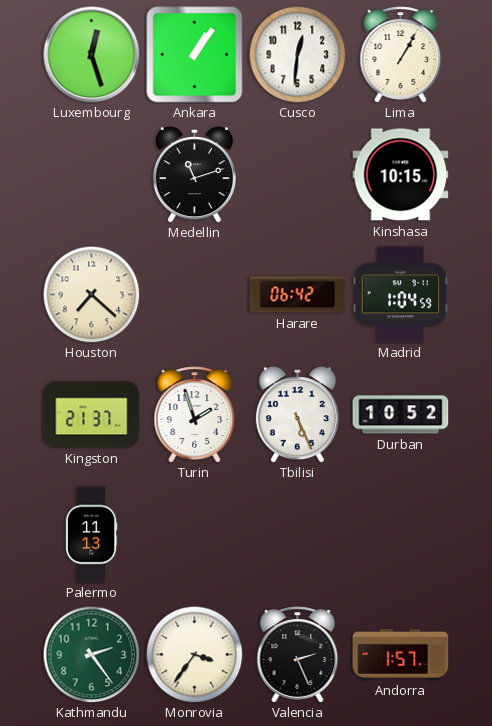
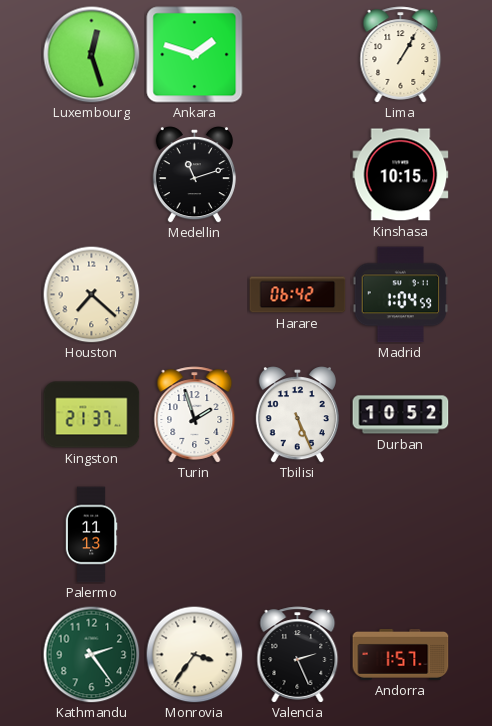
Ankara: 1:06 -> 1:48 (195, 55)
Cusco: 12:31 -> none (297, 54)
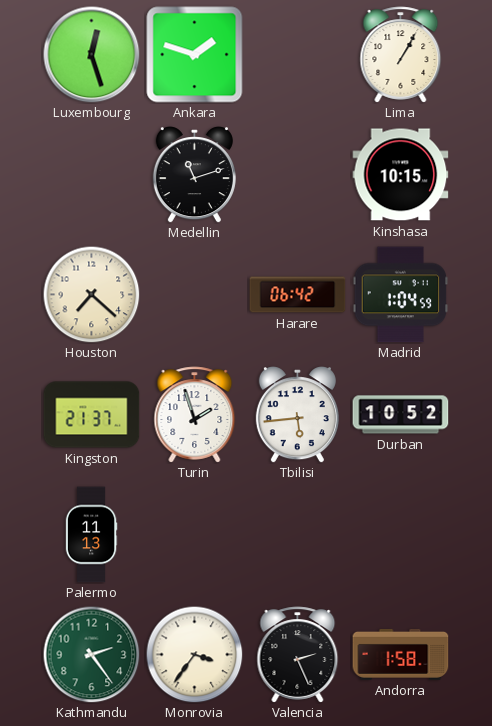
Tbilisi: 5:26 -> 5:44 (297, 415)
Andorra: 1:57 -> 1:58 (401, 654)
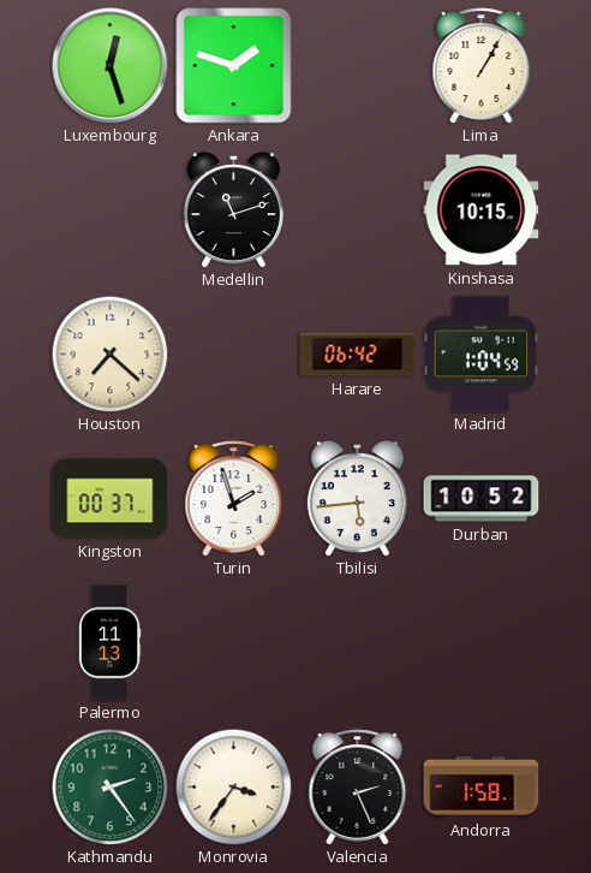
Kingston: 21:37 -> 00:37 (111, 499)
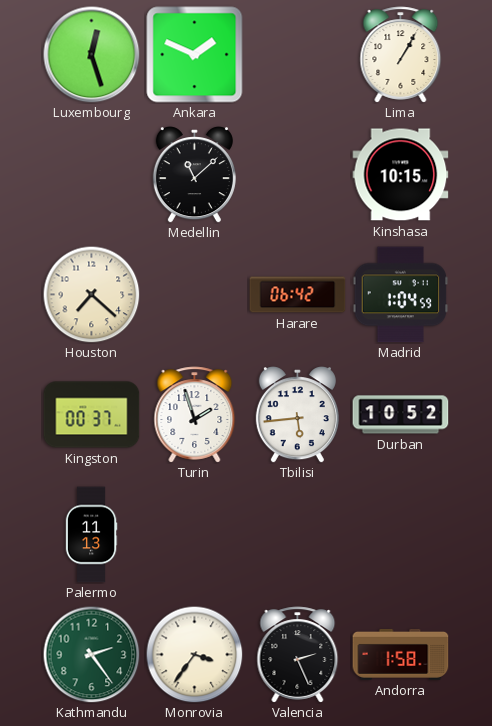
Ankara: 1:48 -> 1:49 (195, 55)
Medellin: 11:12 -> 11:08 (194, 175)
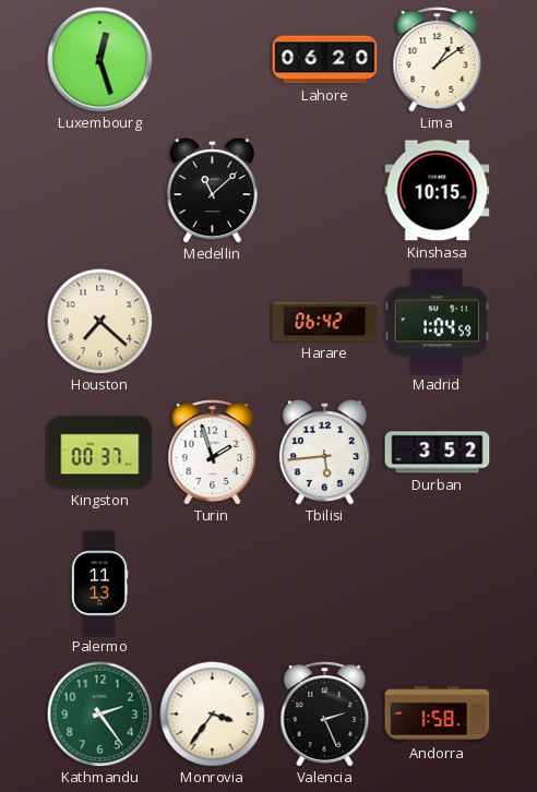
Ankara: 1:49 -> none (195, 55)
Lahore: none -> 06:20 (325, 60)
Lima: 1:05 -> 1:09 (438, 60)
Durban: 10:52 -> 3:52 (438, 453)
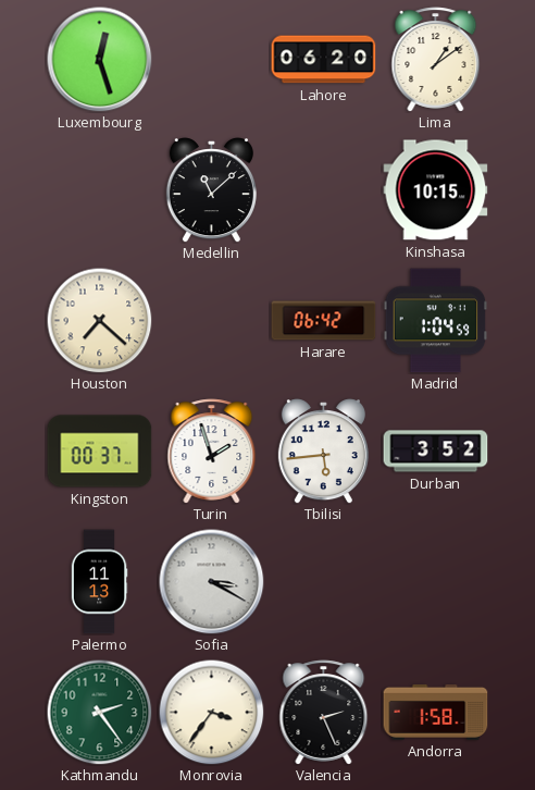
Sofia: none -> 3:20 (212, 582)
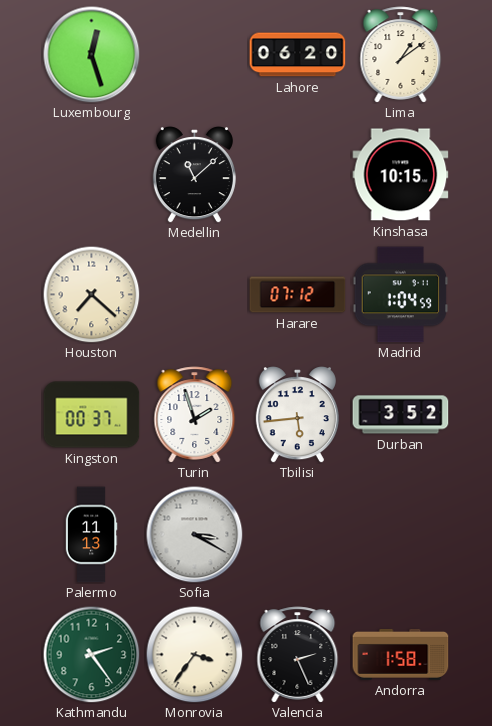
Harare: 06:42 -> 07:12 (298, 295)
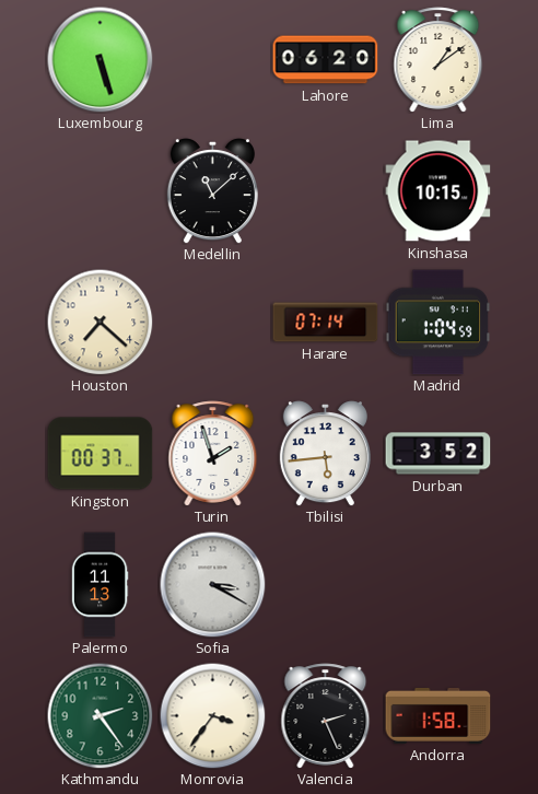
Luxembourg: 12:27 -> 5:27 (101, 60)
Harare: 07:12 -> 07:14 (326, 323)
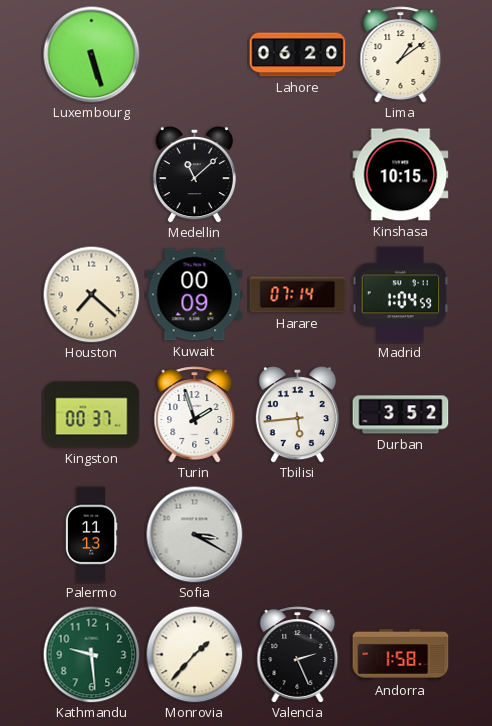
Kuwait: none -> 00:09 (195, 295)
Kathmandu: 2:24 -> 9:29 (91, 654)
Monrovia: 3:36 -> 1:37 (194, 654)
